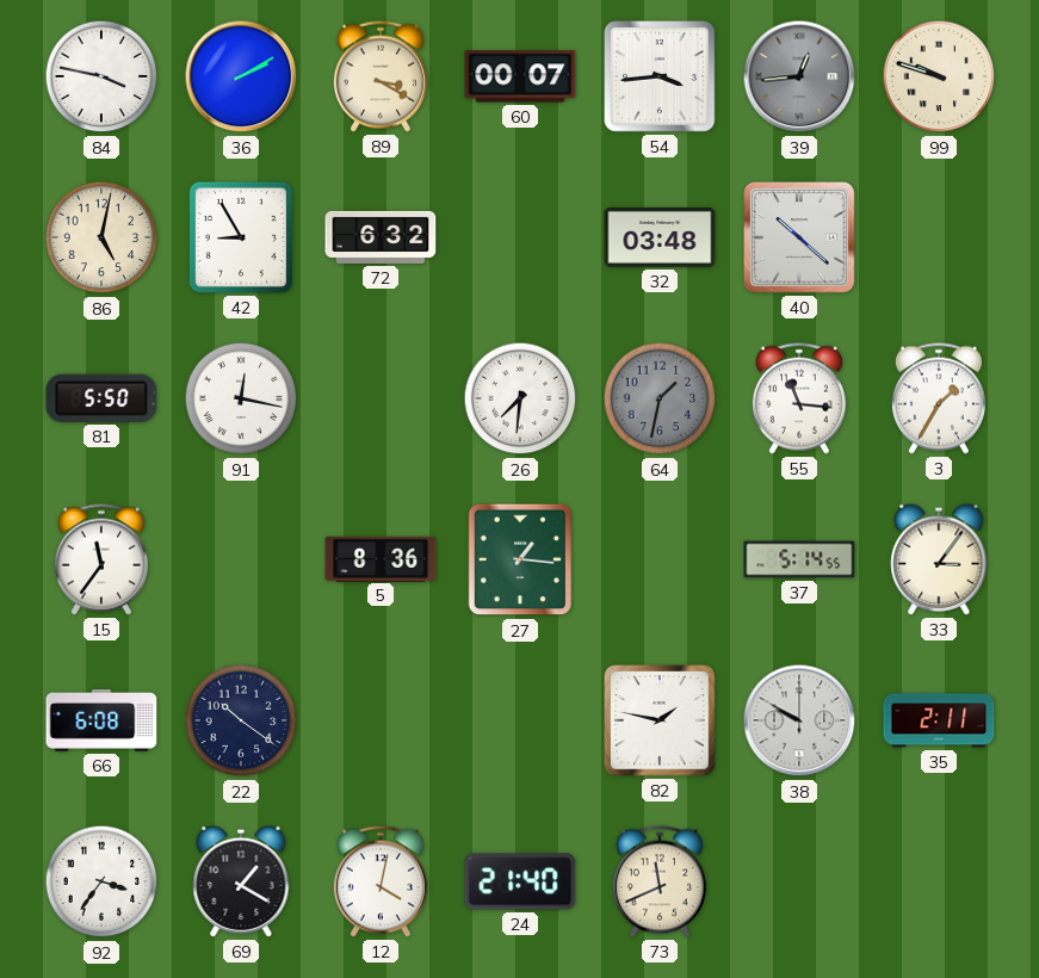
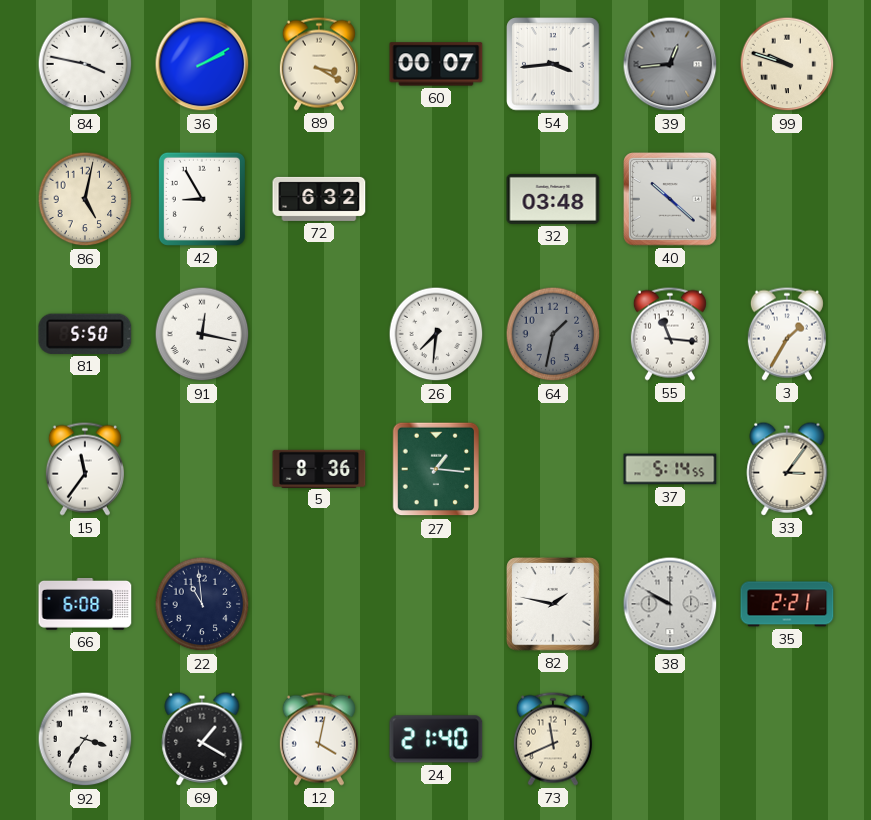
22: 10:21 -> 10:59 (202, 604)
35: 2:11 -> 2:21 (787, 604)
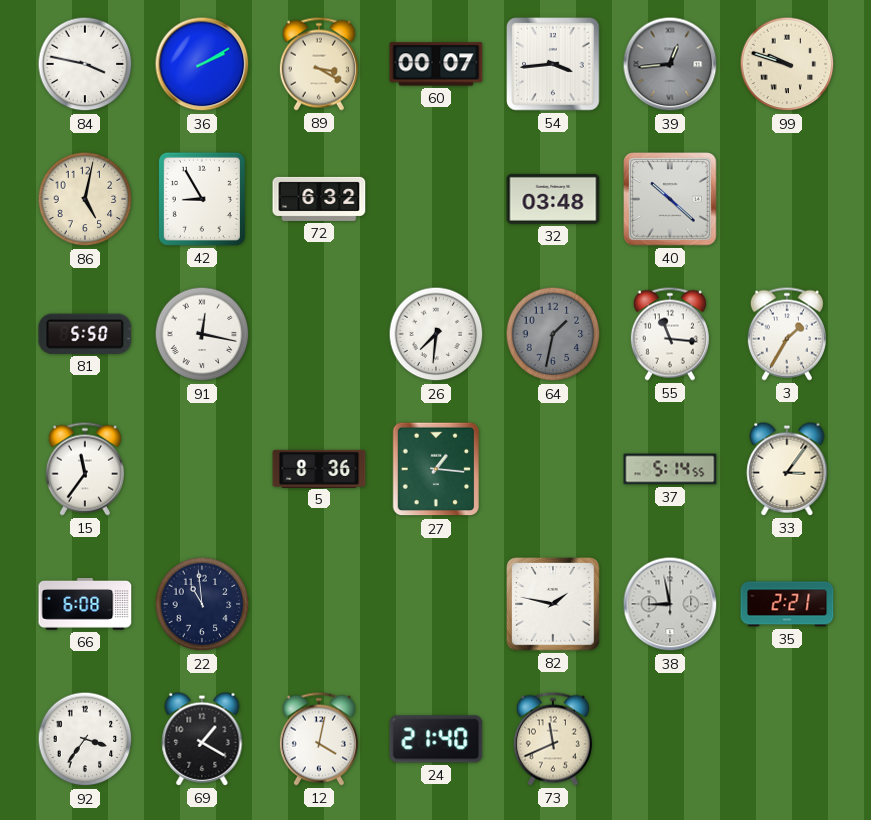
38: 9:50 -> 8:58 (670, 604)
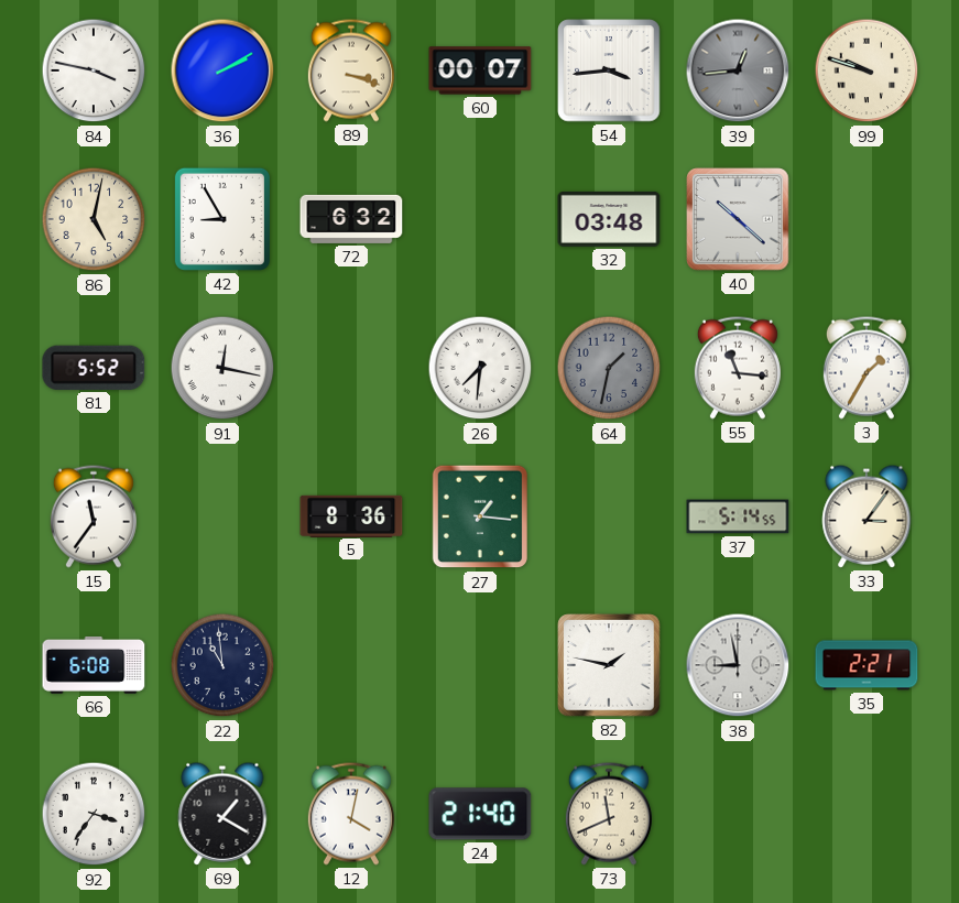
89: 3:20 -> 3:18 (351, 70)
81: 5:50 -> 5:52 (94, 368)
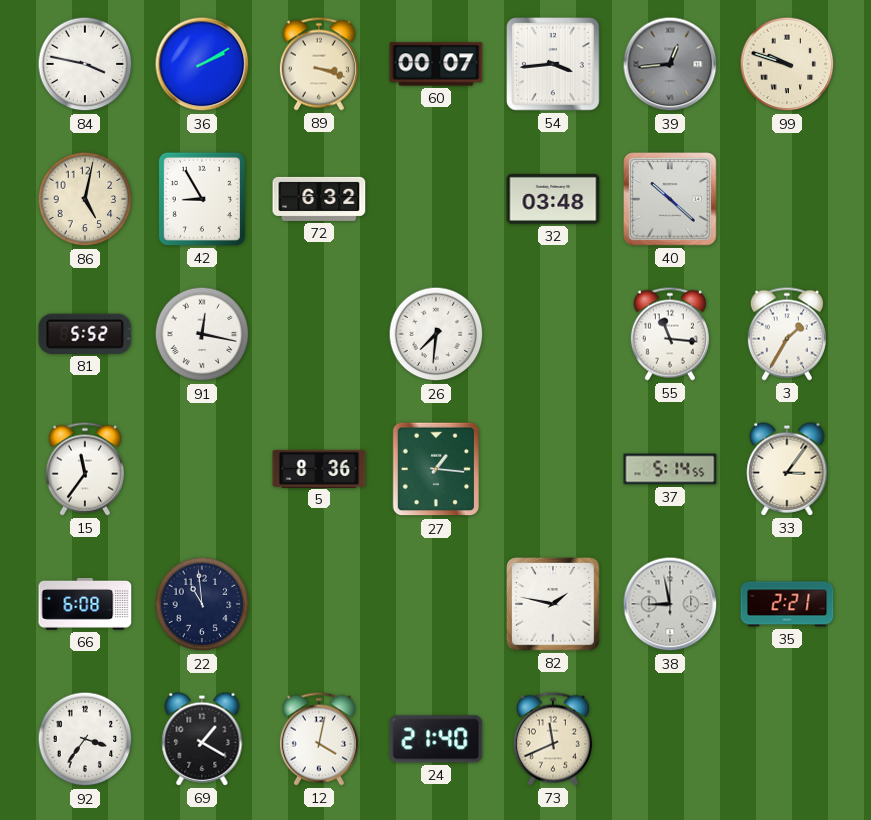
64: 1:32 -> none (609, 368)
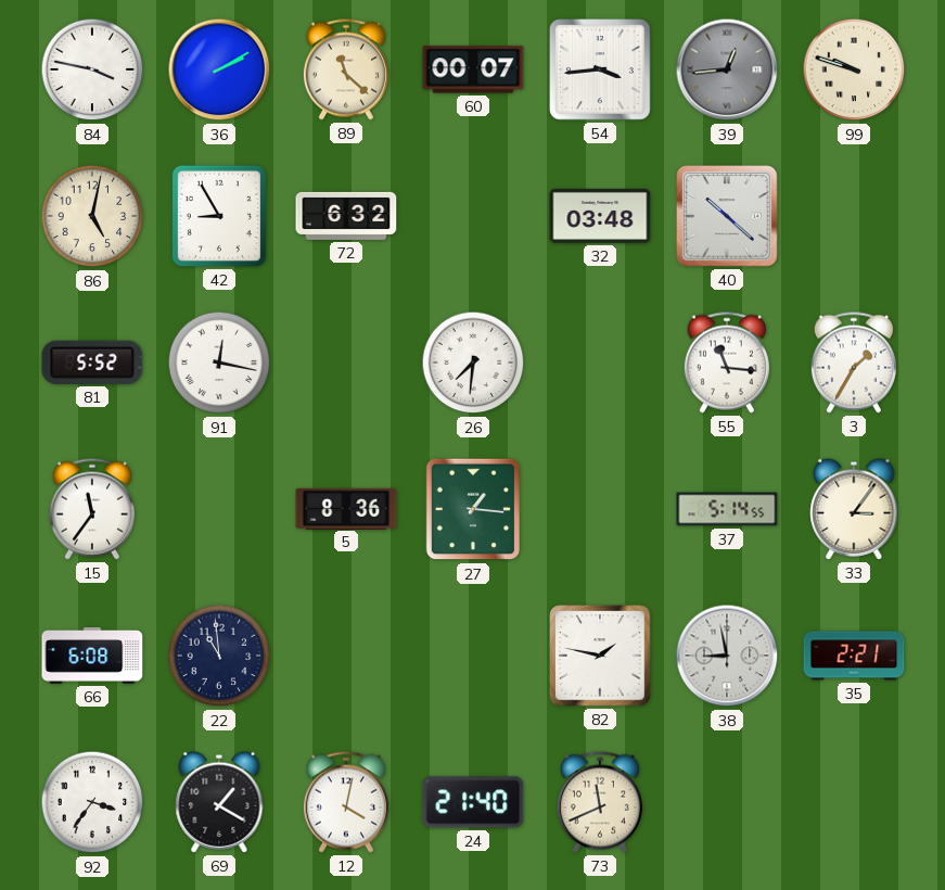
89: 3:18 -> 11:22 (346, 69)
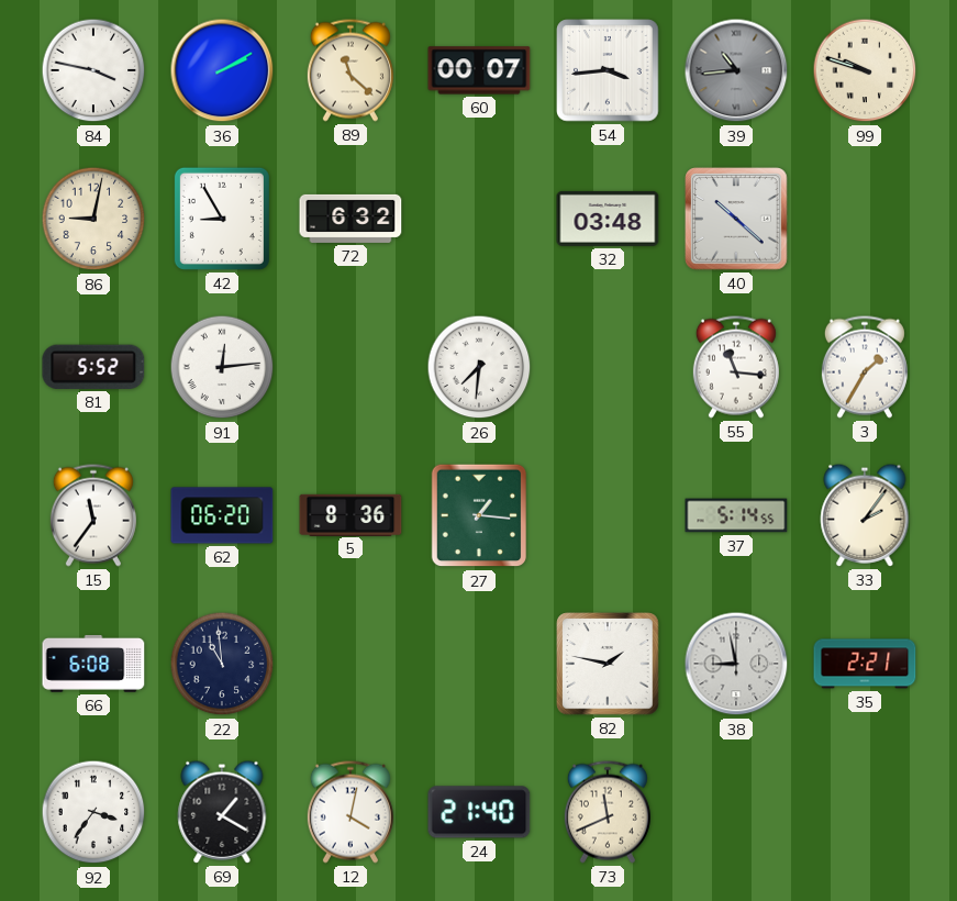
39: 12:44 -> 10:44 (736, 70)
86: 5:02 -> 9:02 (93, 219)
91: 12:17 -> 12:14 (222, 367)
62: none -> 06:20 (222, 515)
33: 3:06 -> 2:06 (865, 515)
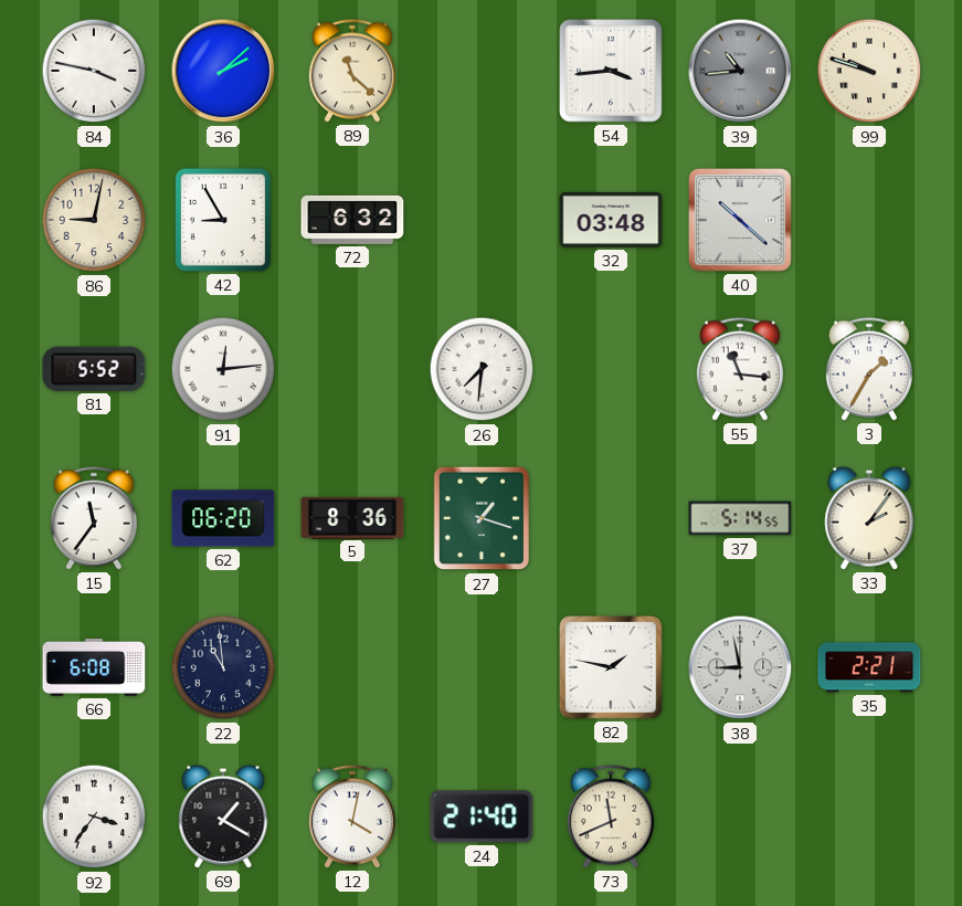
36: 2:10 -> 2:08 (223, 71)
60: 00:07 -> none (479, 70)
27: 1:16 -> 1:18 (482, 518)
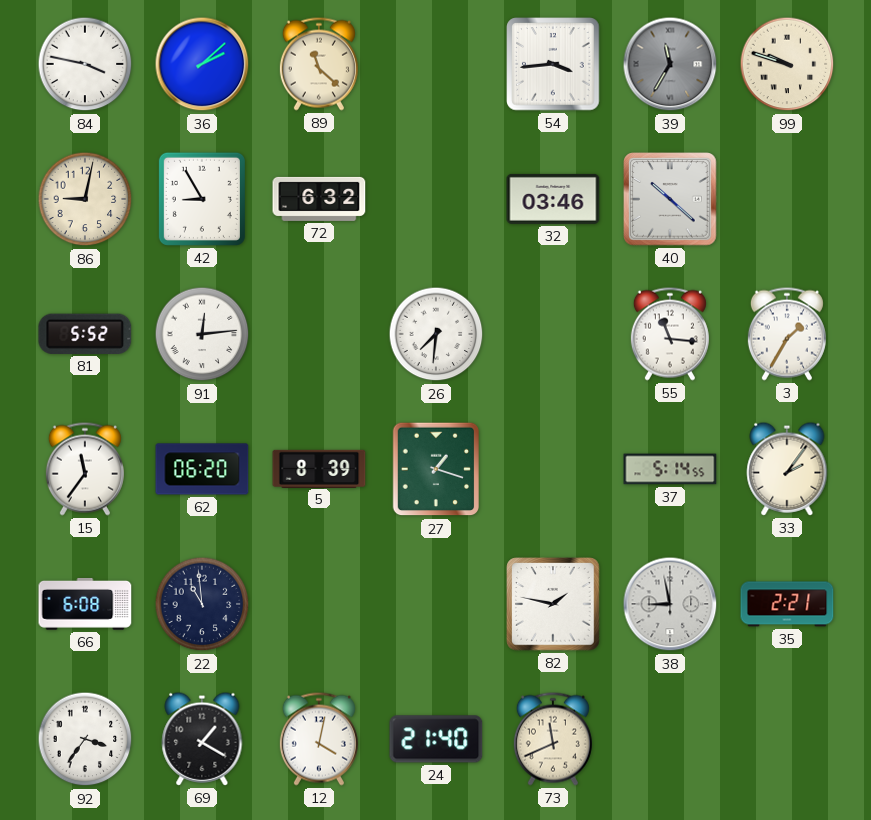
39: 10:44 -> 11:35 (670, 64)
32: 03:48 -> 03:46 (553, 199)
5: 8:36 -> 8:39 (319, 468)
